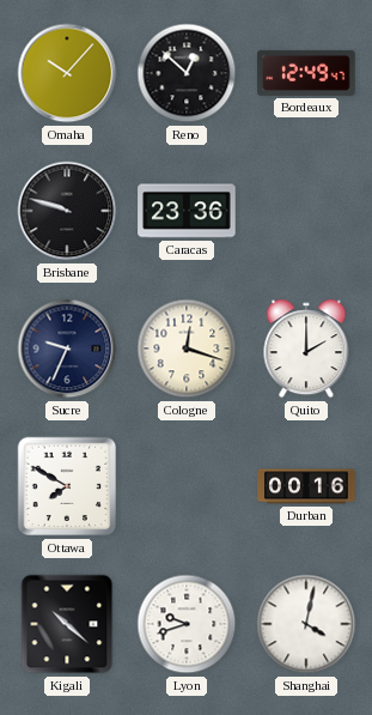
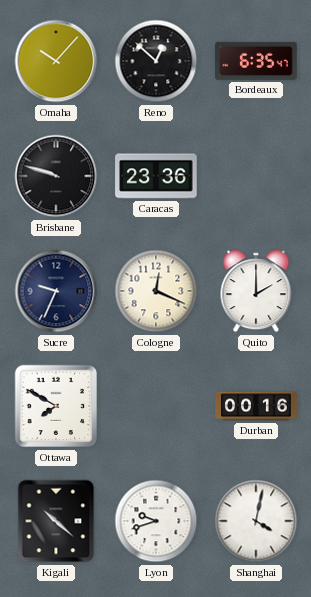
Bordeaux: 12:49 -> 6:35 (256, 61)
Cologne: 12:18 -> 12:19 (156, 291)
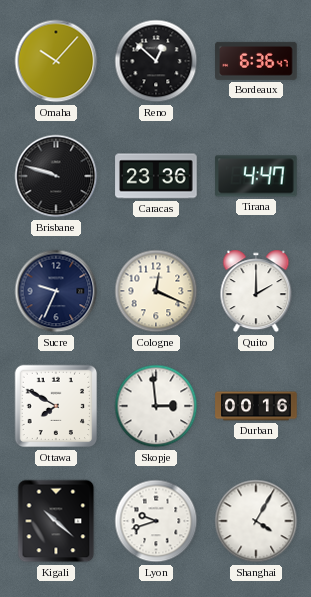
Bordeaux: 6:35 -> 6:36 (256, 61)
Tirana: none -> 4:47 (256, 176)
Skopje: none -> 2:59 (156, 406)
Shanghai: 4:02 -> 4:05 (256, 521)
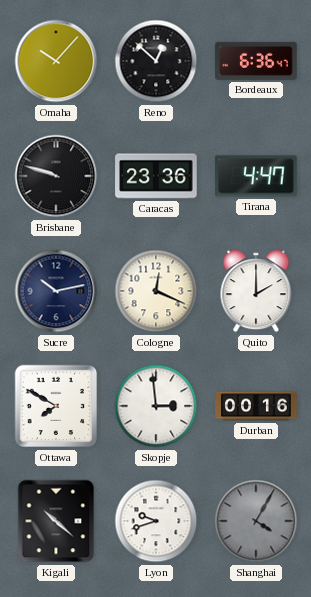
Sucre: 9:34 -> 10:13 (56, 291)
Shanghai dial: white -> grey (256, 521)
